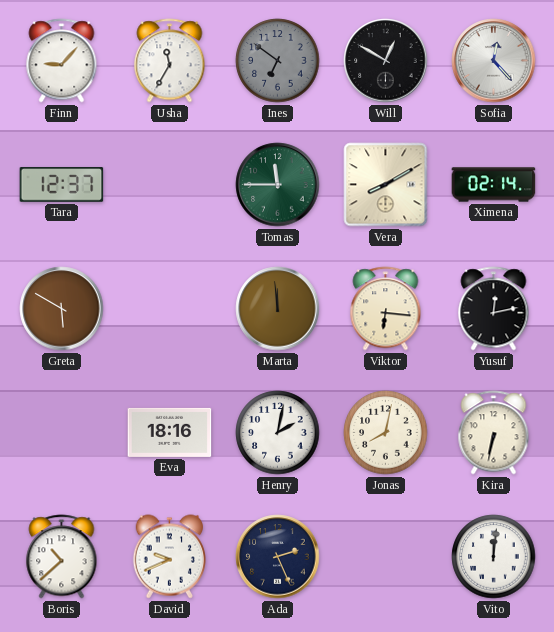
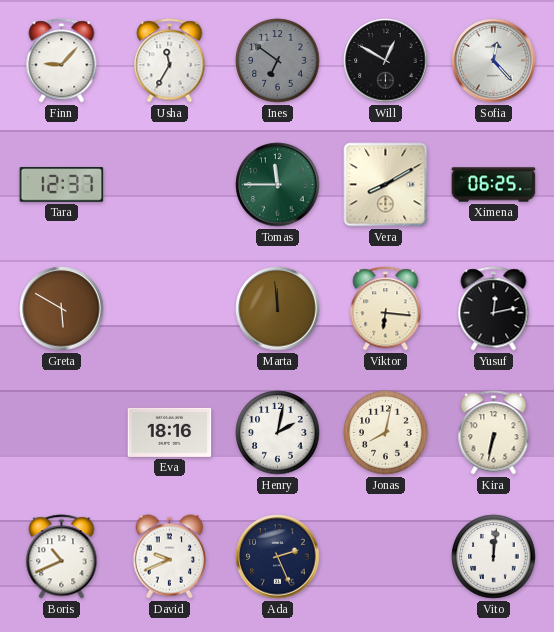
Ximena: 02:14 -> 06:25 (494, 185)
Boris: 10:38 -> 10:41 (62, 557)
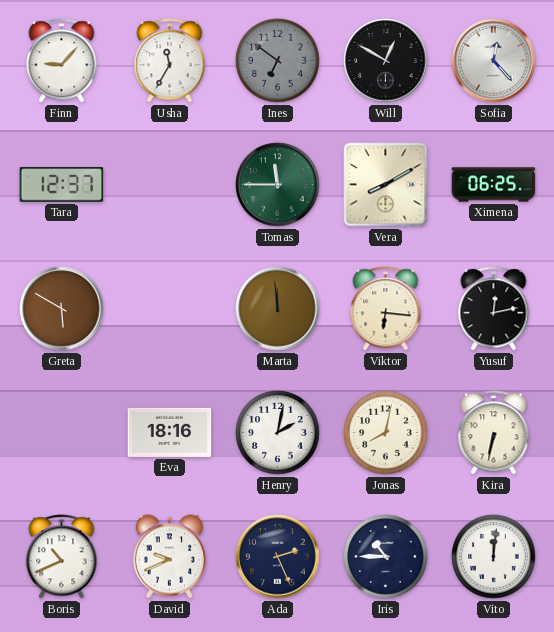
Iris: none -> 10:45 (386, 557)
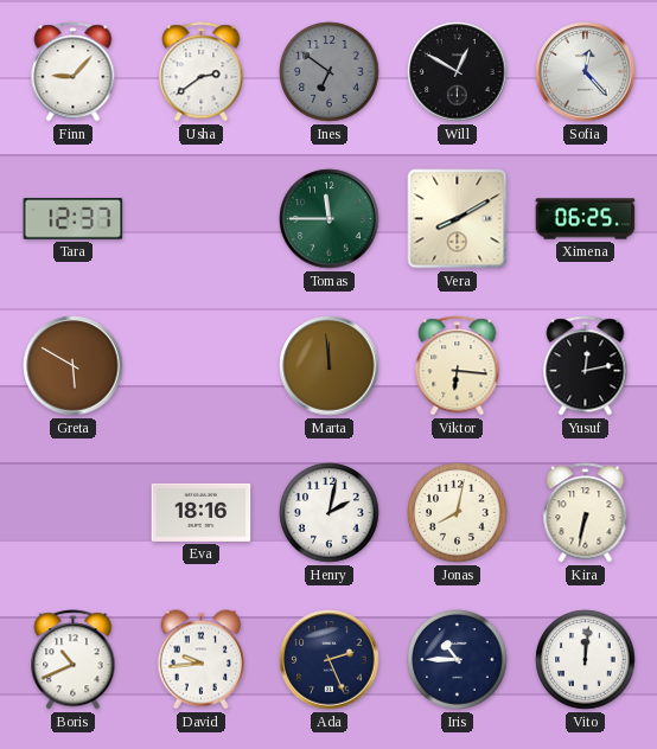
Usha: 11:35 -> 2:39 (202, 72)
David: 9:41 -> 9:44 (200, 660)
